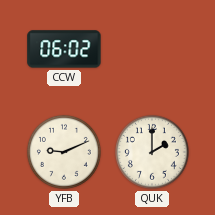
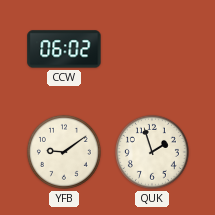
YFB: 9:11 -> 9:09 (64, 152)
QUK: 2:00 -> 1:57 (152, 152)
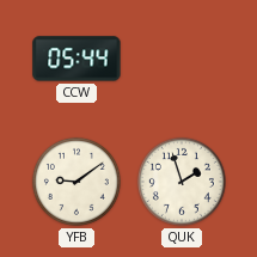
CCW: 06:02 -> 05:44 (77, 59)
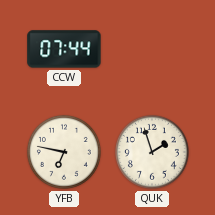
CCW: 05:44 -> 07:44 (64, 49)
YFB: 9:09 -> 6:47 (64, 152)
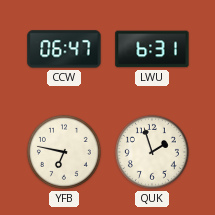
CCW: 07:44 -> 06:47 (64, 49)
LWU: none -> 6:31 (152, 49)
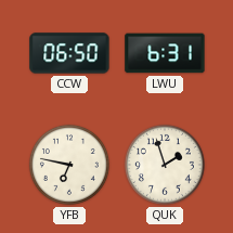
CCW: 06:47 -> 06:50 (69, 53)
